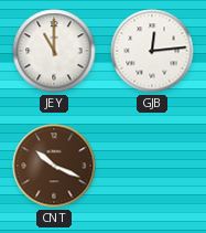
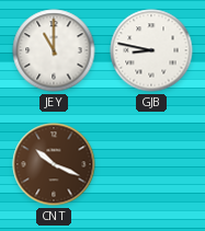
GJB: 12:14 -> 8:47 (151, 50)
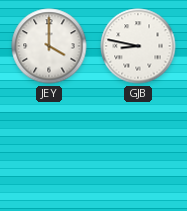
JEY: 11:00 -> 4:00 (49, 46)
CNT: 10:19 -> none (54, 164)
